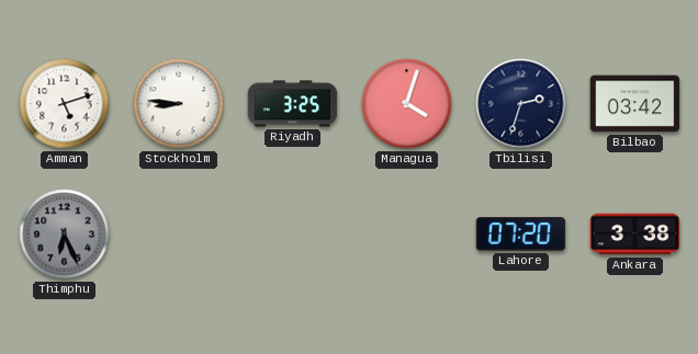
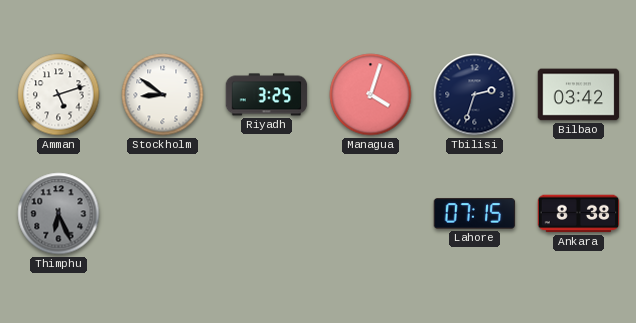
Stockholm: 8:46 -> 8:51 (163, 95)
Lahore: 07:20 -> 07:15 (475, 214)
Ankara: 3:38 -> 8:38 (579, 214)
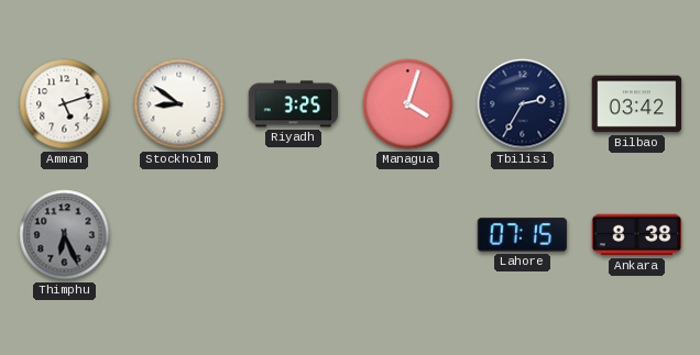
Tbilisi: 2:33 -> 2:35 (523, 104)
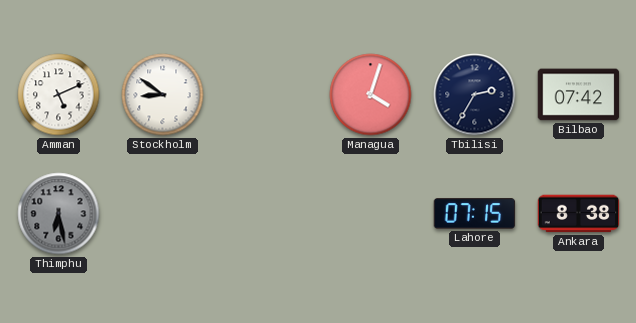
Amman: 5:12 -> 5:11 (59, 95)
Riyadh: 3:25 -> none (294, 104)
Bilbao: 03:42 -> 07:42 (579, 95)
Thimphu: 6:26 -> 6:28 (59, 214)
